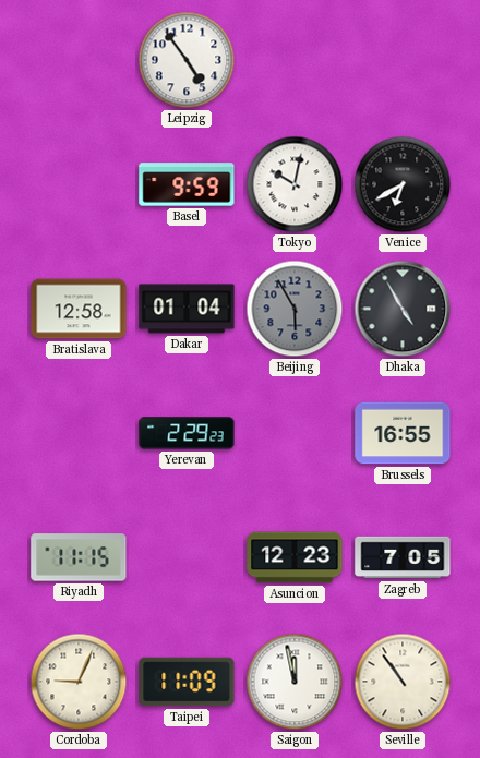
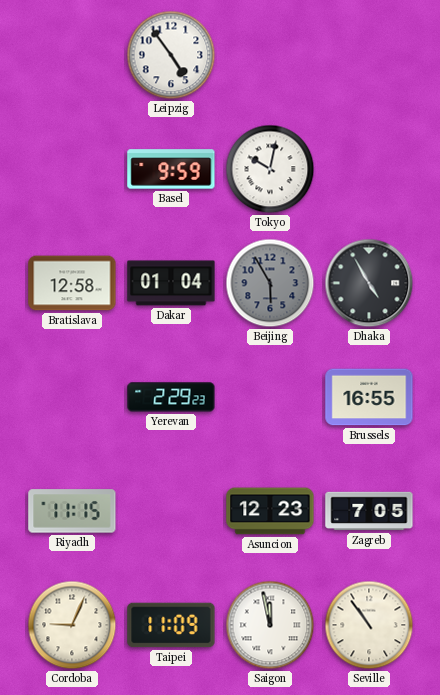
Venice: 6:40 -> none (403, 184)
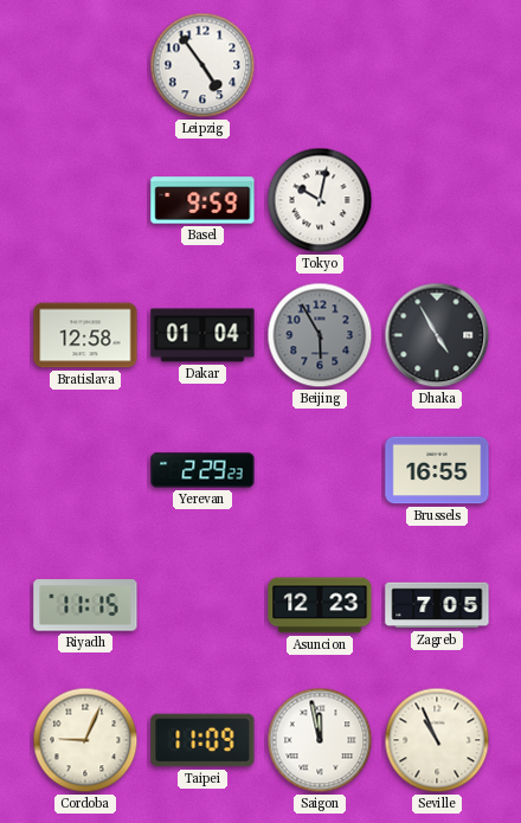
Seville: 10:54 -> 10:56 (437, 740)
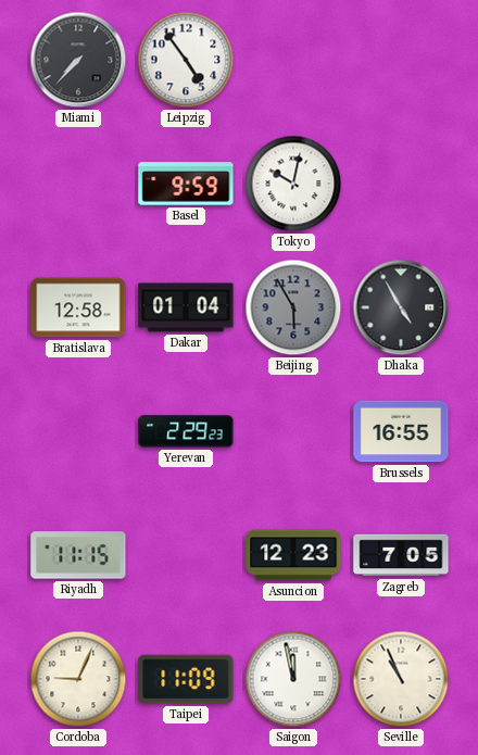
Miami: none -> 7:37 (78, 60)
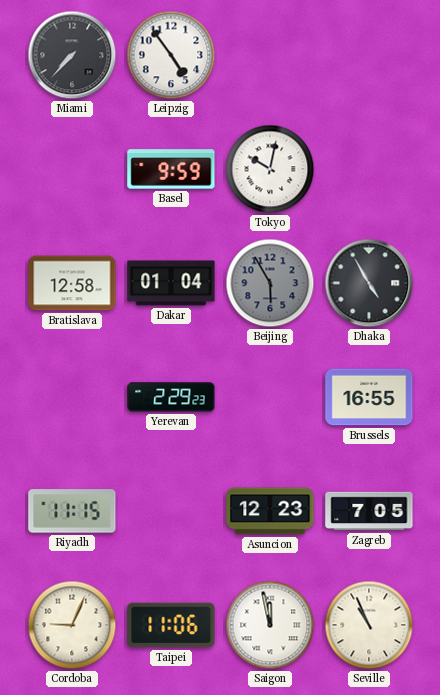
Taipei: 11:09 -> 11:06 (171, 625)
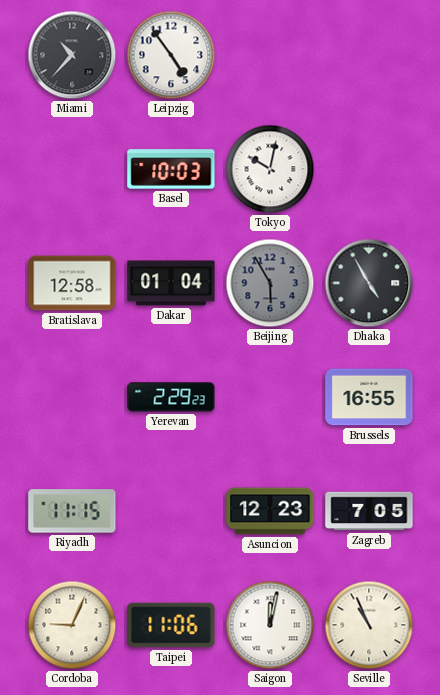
Miami: 7:37 -> 10:37 (72, 55)
Basel: 9:59 -> 10:03 (171, 169)
Saigon: 11:58 -> 12:02 (270, 625)
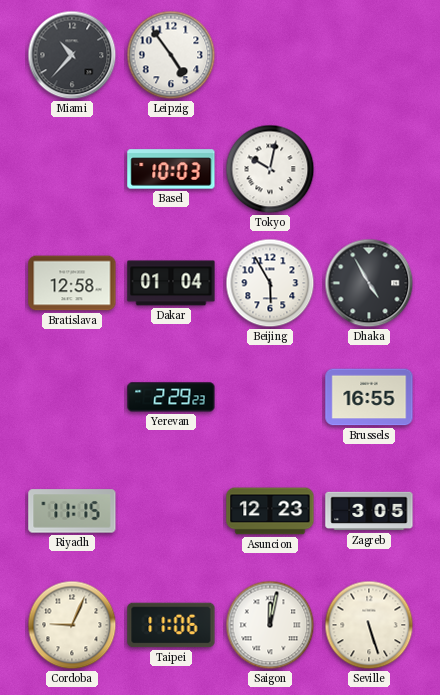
Beijing dial: grey -> white (270, 283)
Zagreb: 7:05 -> 3:05 (369, 511)
Seville: 10:56 -> 5:27 (369, 625)
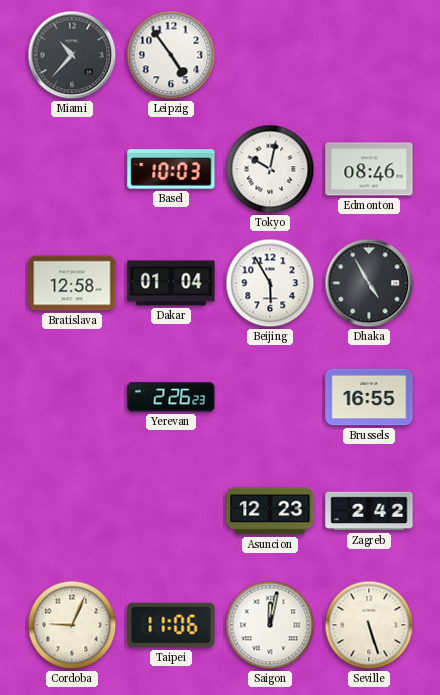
Edmonton: none -> 08:46 (369, 169)
Yerevan: 2:29 -> 2:26 (171, 397)
Riyadh: 11:15 -> none (72, 511)
Zagreb: 3:05 -> 2:42 (369, 511)
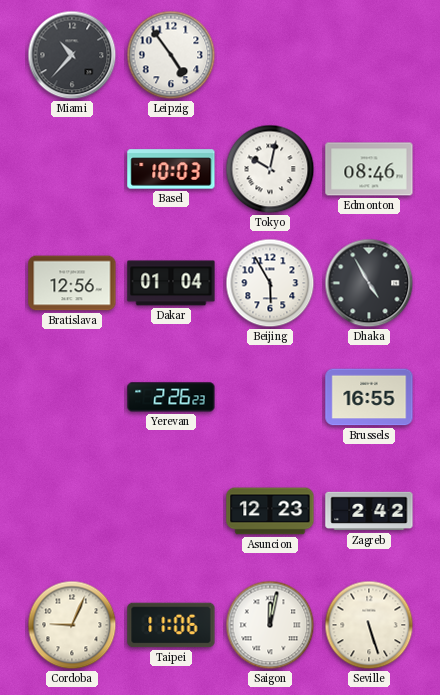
Bratislava: 12:58 -> 12:56 (72, 283)
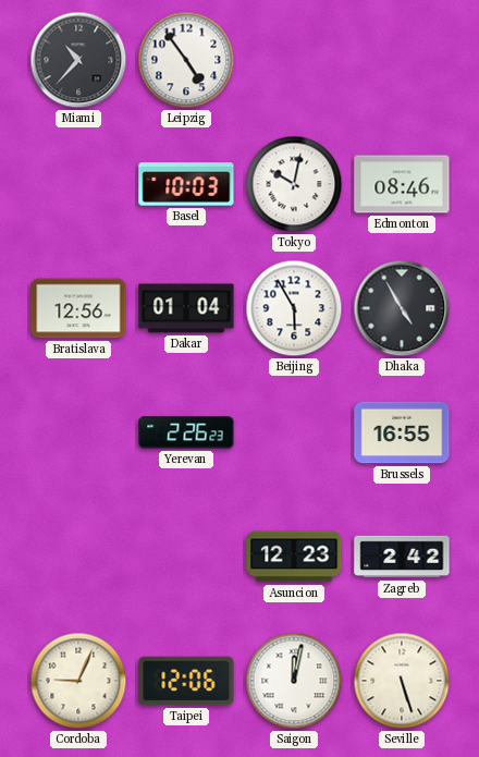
Taipei: 11:06 -> 12:06 (186, 681)
